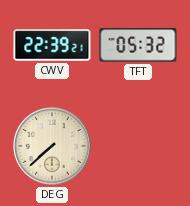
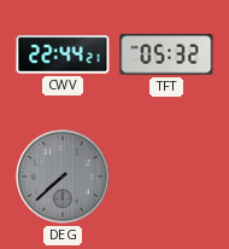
CWV: 22:39 -> 22:44 (63, 54)
DEG dial: cream -> grey (63, 176)
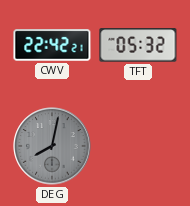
CWV: 22:44 -> 22:42 (52, 45)
DEG: 7:38 -> 8:02 (52, 146)
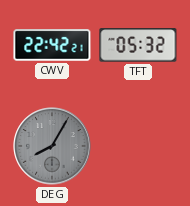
DEG: 8:02 -> 8:05 (52, 146)
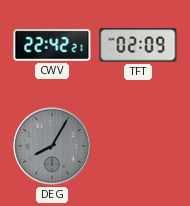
TFT: 05:32 -> 02:09 (138, 45)
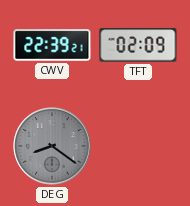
CWV: 22:42 -> 22:39 (52, 45)
DEG: 8:05 -> 8:21 (52, 146)
